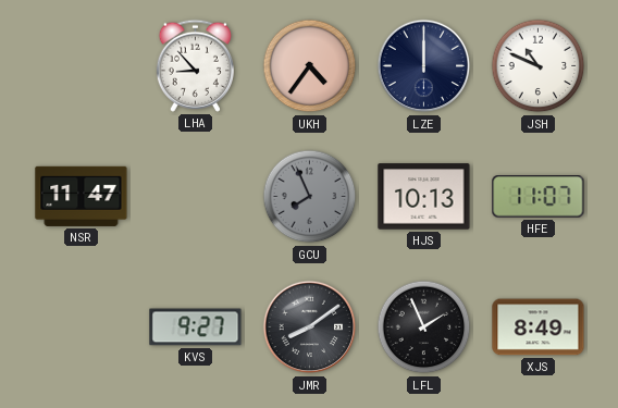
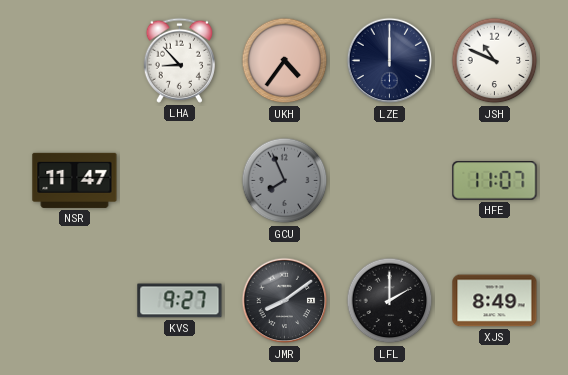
HJS: 10:13 -> none (424, 197)
LFL: 1:56 -> 2:00 (390, 301)
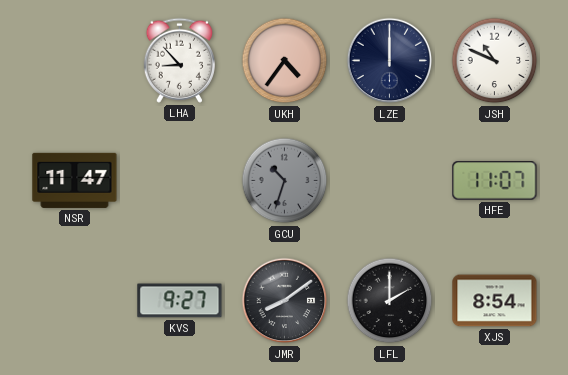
GCU: 7:56 -> 10:33 (285, 181)
XJS: 8:49 -> 8:54 (495, 301)
